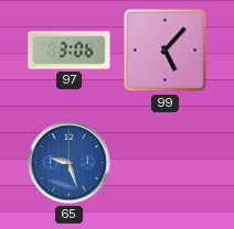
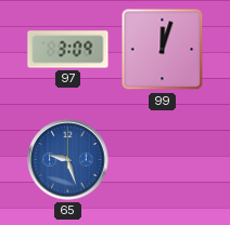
97: 3:06 -> 3:09 (68, 50)
99: 5:07 -> 12:03 (163, 50)
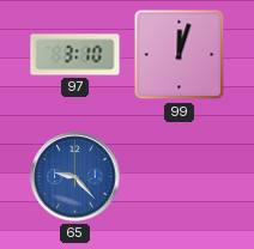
97: 3:09 -> 3:10 (75, 55)
65: 9:27 -> 9:23 (75, 177)
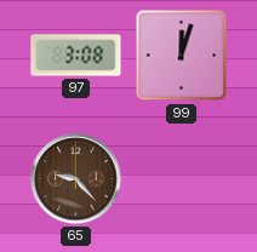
97: 3:10 -> 3:08 (76, 56)
65 dial: blue -> brown (76, 179)
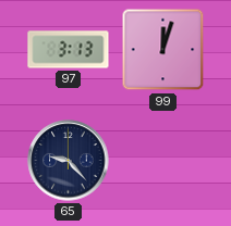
97: 3:08 -> 3:13 (69, 50)
65 dial: brown -> navy (69, 161)
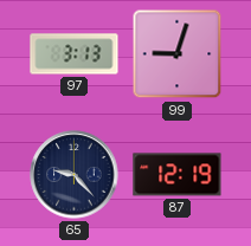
99: 12:03 -> 9:03 (178, 54)
87: none -> 12:19 (178, 175)
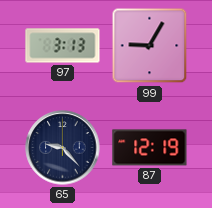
99: 9:03 -> 9:05 (150, 46)
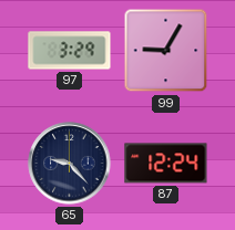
97: 3:13 -> 3:29 (70, 51)
87: 12:19 -> 12:24 (166, 164)
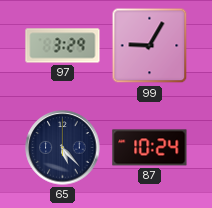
65: 9:23 -> 5:23 (63, 148)
87: 12:24 -> 10:24 (150, 148)
